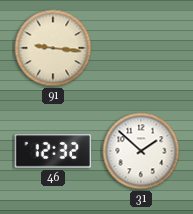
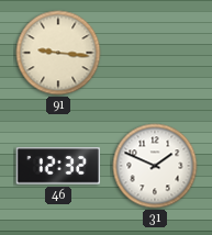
31: 1:52 -> 1:49 (155, 166)
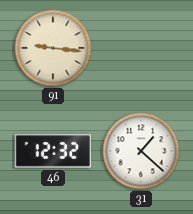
31: 1:49 -> 1:22 (141, 151)
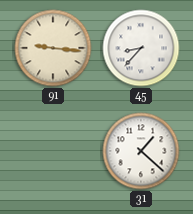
45: none -> 8:37 (141, 48)
46: 12:32 -> none (53, 151)
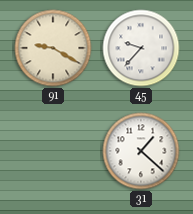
91: 9:16 -> 9:20 (53, 48)
45: 8:37 -> 9:37 (141, 48)
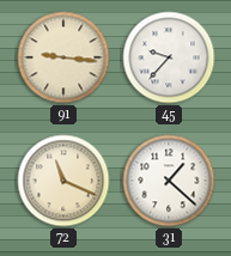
91: 9:20 -> 9:16 (63, 57)
72: none -> 11:19 (63, 181)
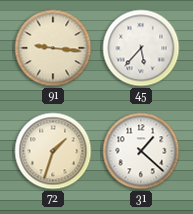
45: 9:37 -> 5:37 (141, 48)
72: 11:19 -> 1:33 (53, 151)
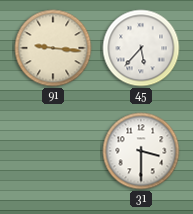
72: 1:33 -> none (53, 151)
31: 1:22 -> 3:30 (141, 151)
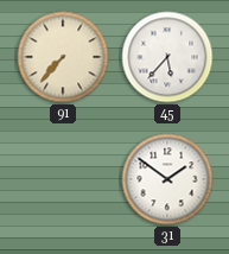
91: 9:16 -> 7:37 (63, 57)
31: 3:30 -> 1:51 (167, 179)
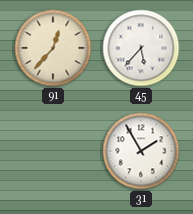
91: 7:37 -> 12:37 (53, 48)
31: 1:51 -> 1:55 (141, 151)
